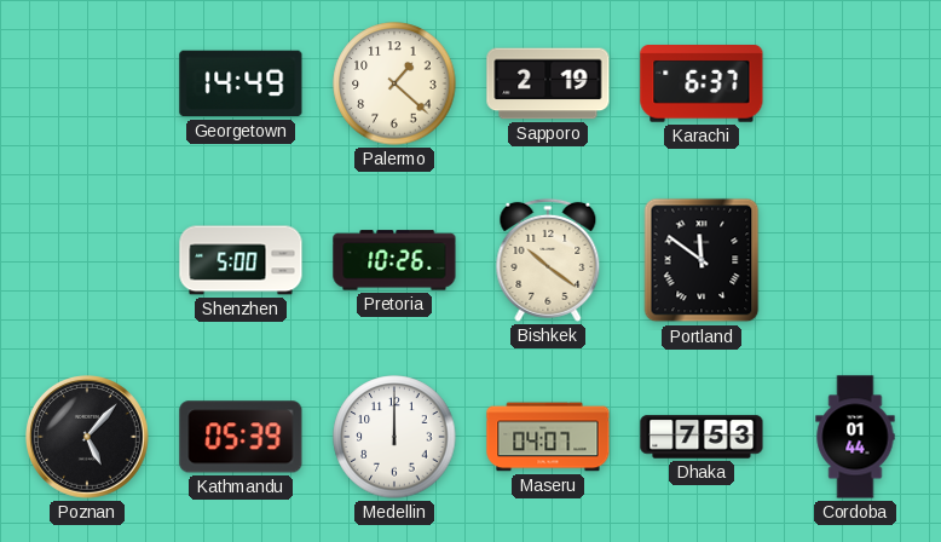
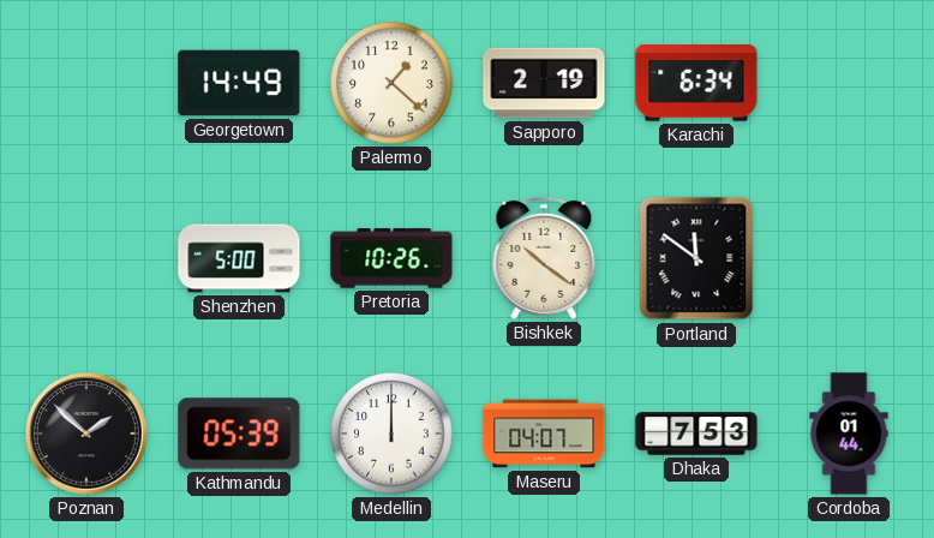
Karachi: 6:37 -> 6:34 (696, 84)
Poznan: 5:07 -> 1:52 (88, 435)
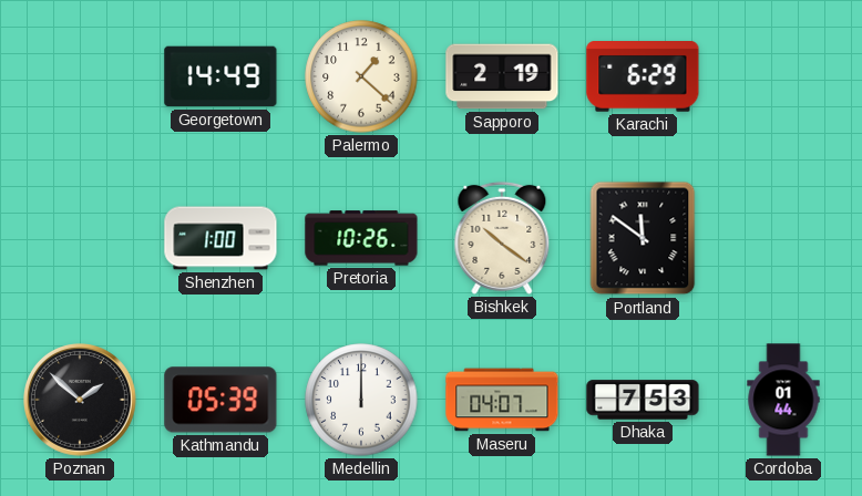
Karachi: 6:34 -> 6:29 (643, 77)
Shenzhen: 5:00 -> 1:00 (220, 238)
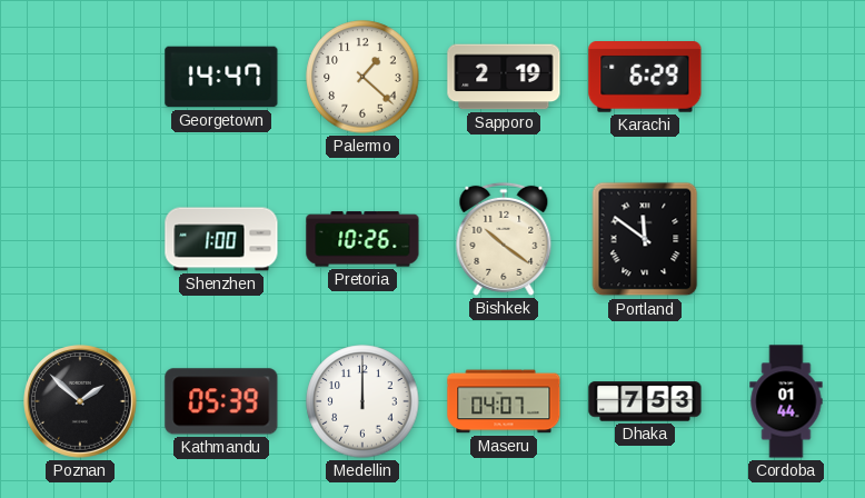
Georgetown: 14:49 -> 14:47 (221, 77)
